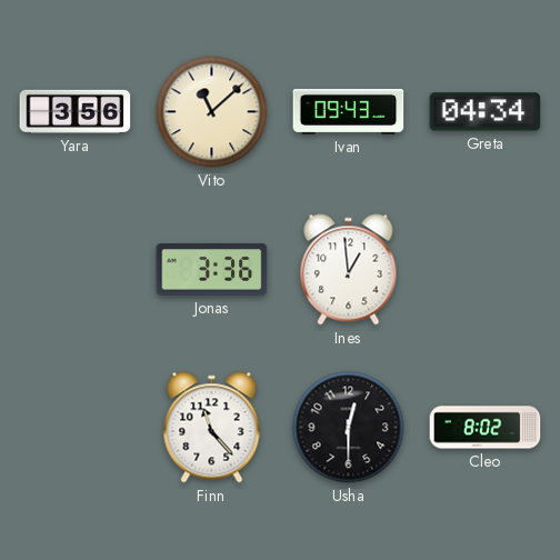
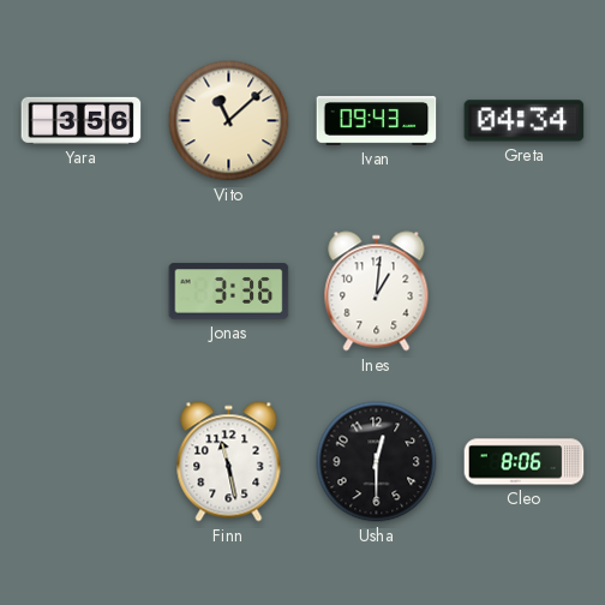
Ines: 12:59 -> 1:01 (377, 292)
Finn: 11:23 -> 11:28 (229, 462)
Cleo: 8:02 -> 8:06 (525, 462)
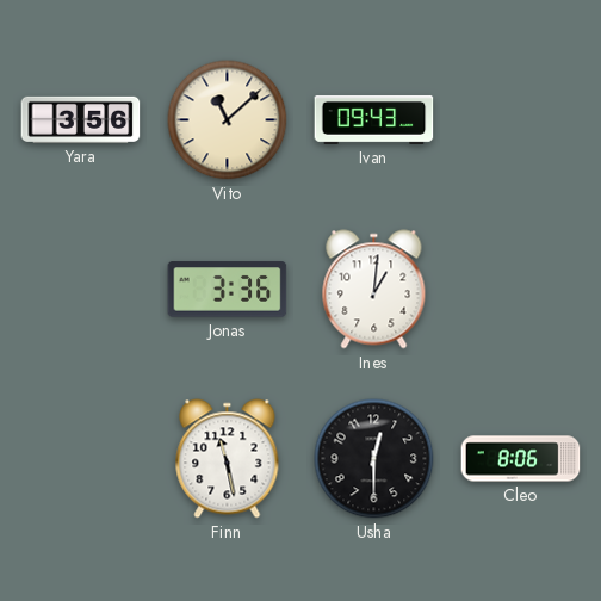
Greta: 04:34 -> none (525, 121)
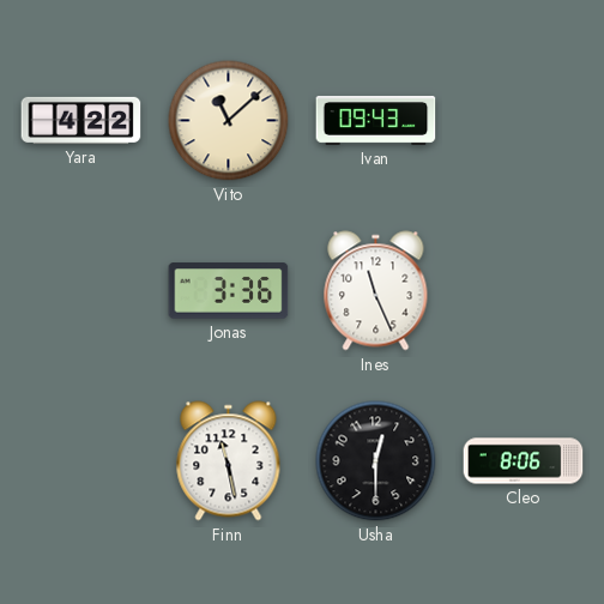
Yara: 3:56 -> 4:22 (81, 120)
Ines: 1:01 -> 11:26 (376, 291)
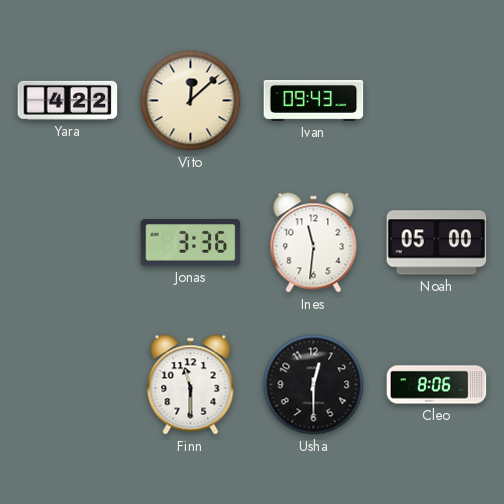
Vito: 11:08 -> 12:08 (191, 101)
Ines: 11:26 -> 11:31 (314, 243)
Noah: none -> 05:00 (437, 243)
Finn: 11:28 -> 11:30 (191, 385)
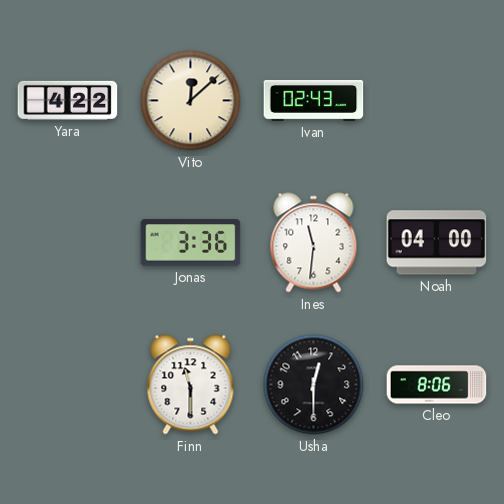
Ivan: 09:43 -> 02:43 (314, 100)
Noah: 05:00 -> 04:00 (437, 243)
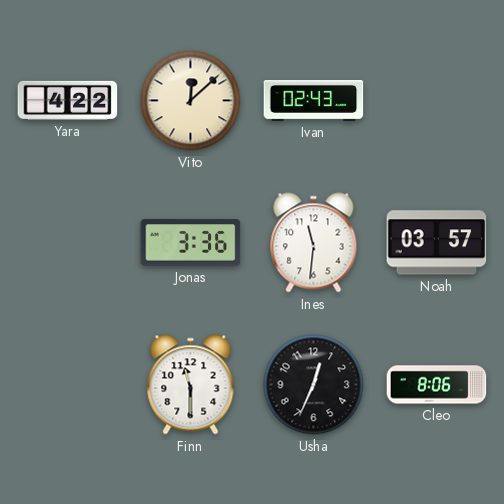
Noah: 04:00 -> 03:57 (437, 243)
Usha: 12:30 -> 12:34 (314, 385)
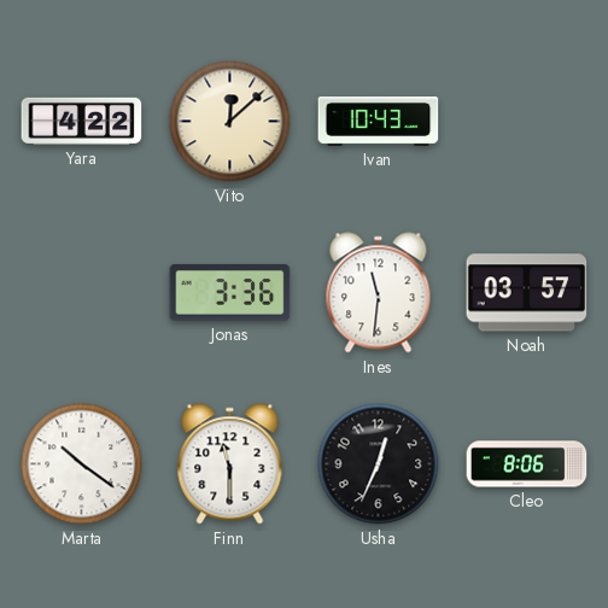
Ivan: 02:43 -> 10:43 (379, 121)
Marta: none -> 10:21 (82, 464)
